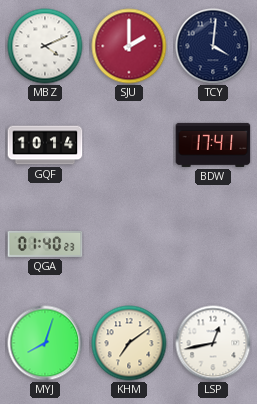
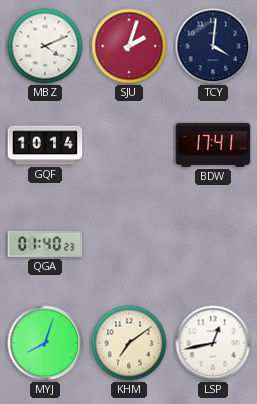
SJU: 2:00 -> 2:03 (129, 46)
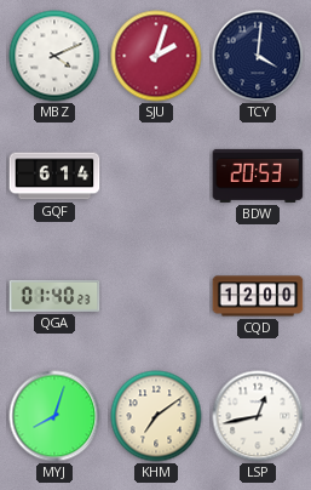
GQF: 10:14 -> 6:14 (54, 176)
BDW: 17:41 -> 20:53 (258, 176)
CQD: none -> 12:00 (258, 296)
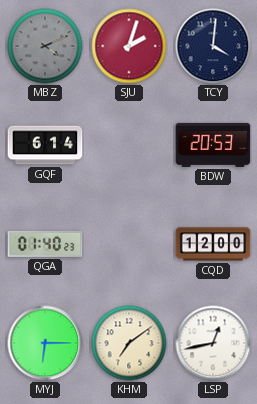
MBZ dial: white -> grey (45, 46)
MYJ: 8:03 -> 6:15 (45, 343)
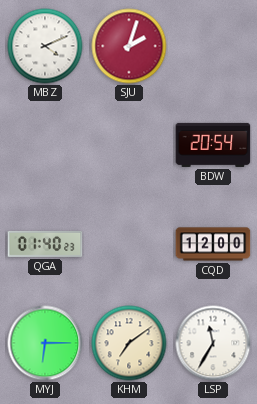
MBZ dial: grey -> white (45, 46)
TCY: 4:01 -> none (213, 46)
GQF: 6:14 -> none (45, 145)
BDW: 20:53 -> 20:54 (213, 145)
LSP: 12:43 -> 11:35 (213, 343)
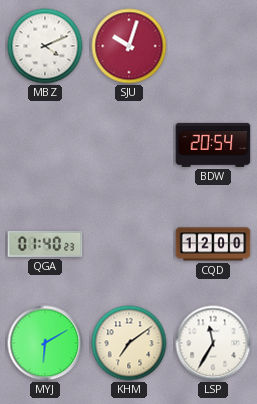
SJU: 2:03 -> 10:03 (129, 46)
MYJ: 6:15 -> 6:10 (45, 343)
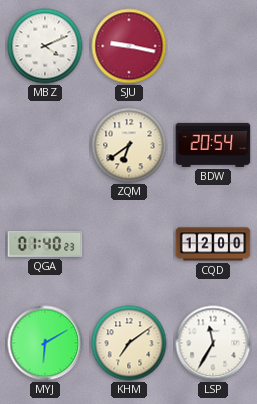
SJU: 10:03 -> 9:17 (129, 46)
ZQM: none -> 6:39 (129, 145)
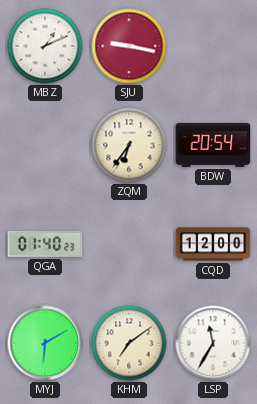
MBZ: 4:11 -> 1:11 (45, 46)
ZQM: 6:39 -> 6:36 (129, 145)
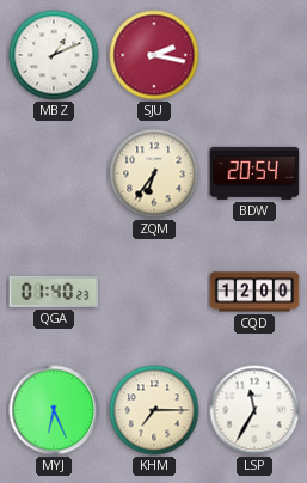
SJU: 9:17 -> 2:17 (154, 55)
MYJ: 6:10 -> 6:26 (54, 410)
KHM: 7:09 -> 7:15 (154, 410)
